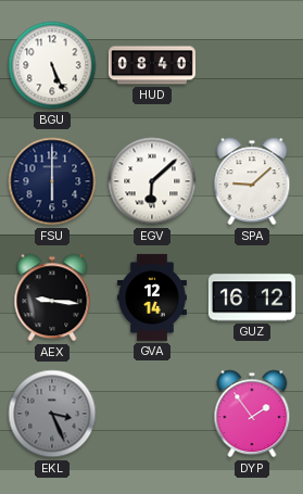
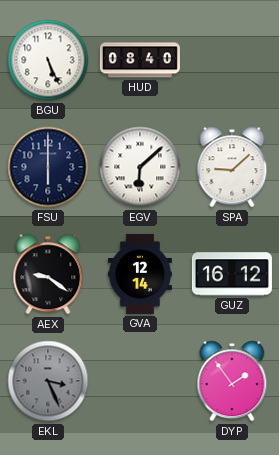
AEX: 9:16 -> 9:21 (48, 274)
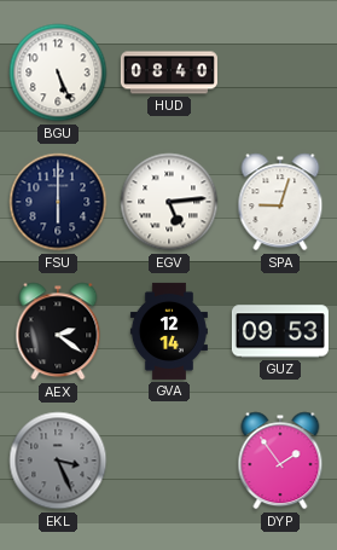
EGV: 6:08 -> 5:14 (169, 202)
SPA: 9:08 -> 9:03 (280, 202)
AEX: 9:21 -> 2:21 (58, 331)
GUZ: 16:12 -> 09:53 (280, 331)
